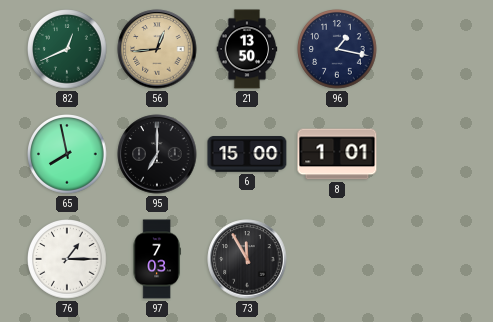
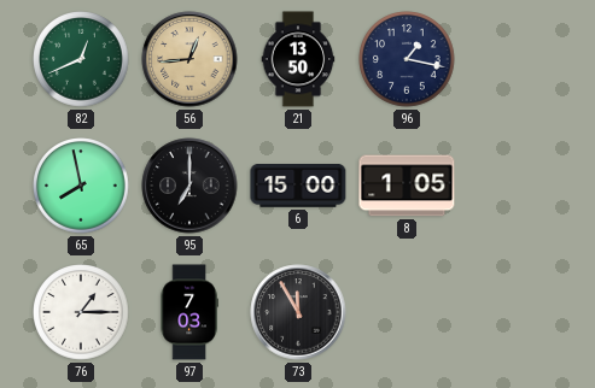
8: 1:01 -> 1:05 (407, 186)
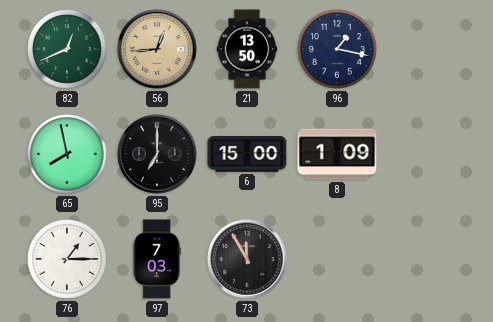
8: 1:05 -> 1:09 (337, 154)
